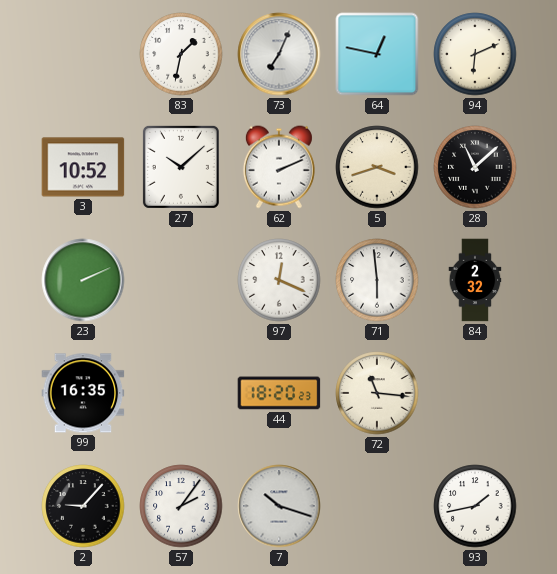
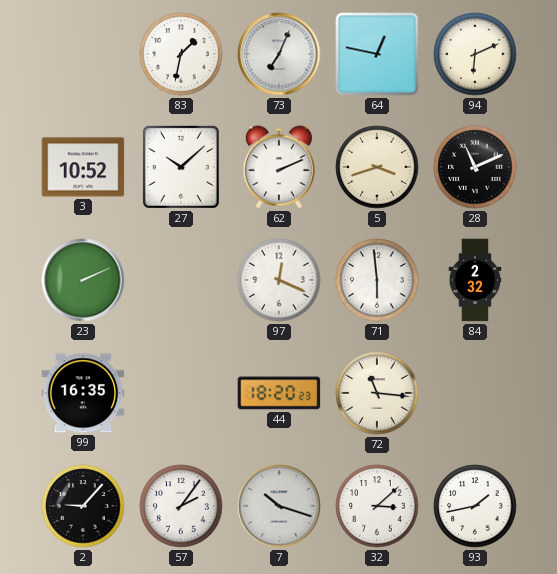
28: 11:08 -> 11:11 (475, 167)
32: none -> 3:08 (377, 506)
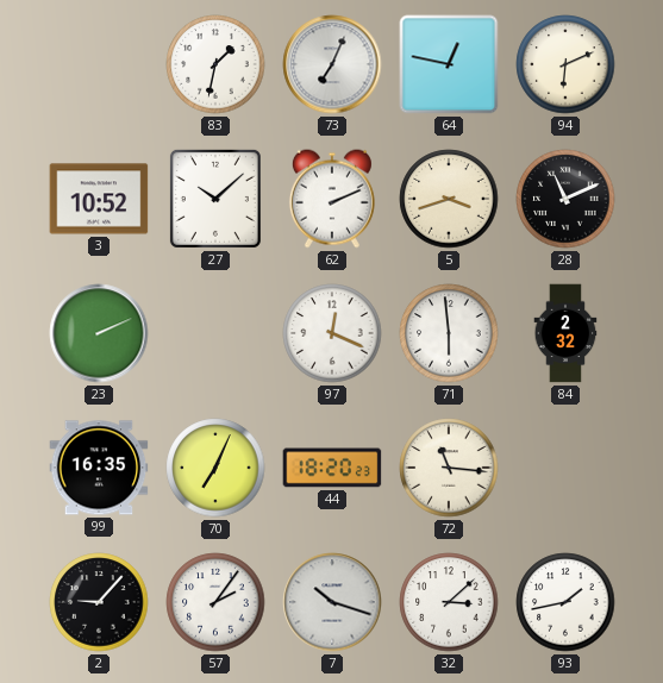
70: none -> 7:04 (215, 468)
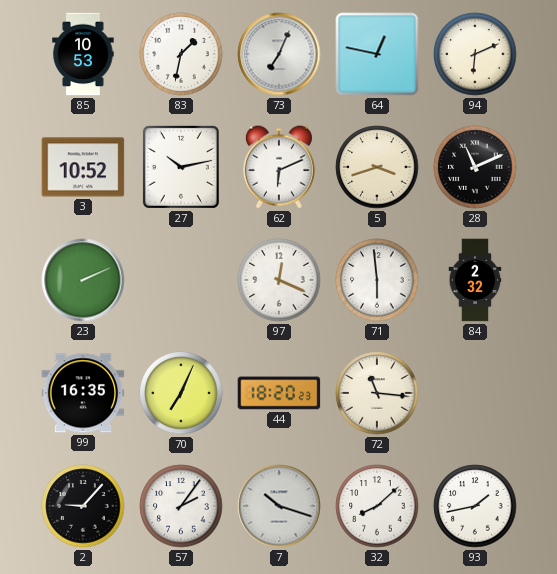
85: none -> 10:53 (83, 54)
27: 10:08 -> 10:13 (181, 167)
62: 2:11 -> 6:11 (279, 167)
32: 3:08 -> 8:08 (377, 506)
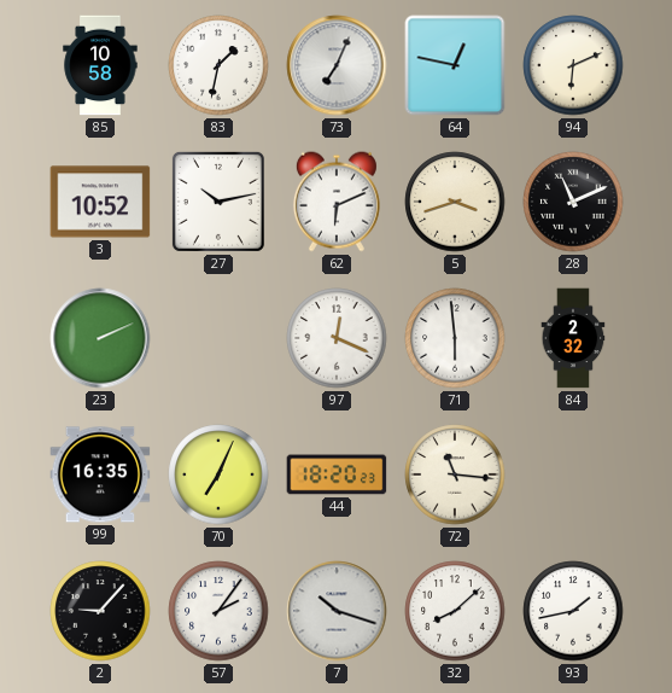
85: 10:53 -> 10:58 (100, 65)
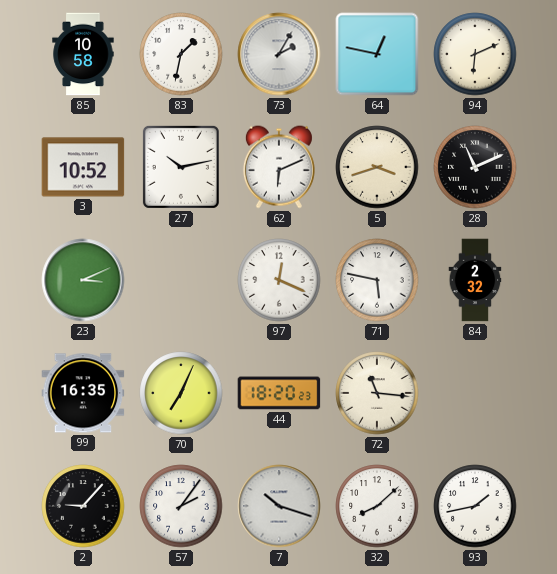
73: 7:04 -> 2:05 (279, 54)
23: 2:11 -> 3:11 (83, 280)
71: 5:59 -> 5:47 (377, 280)
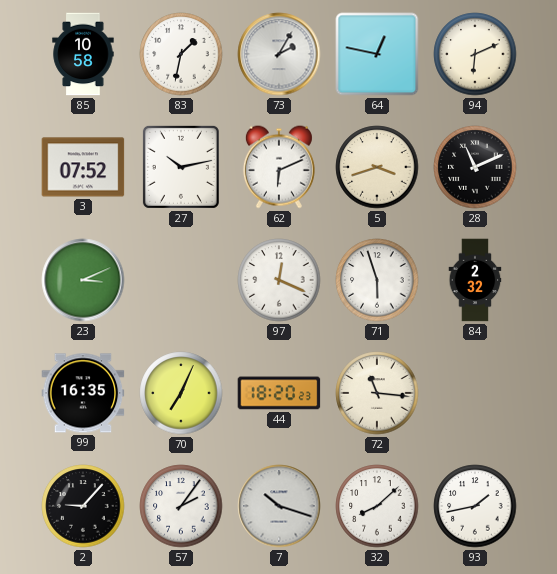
3: 10:52 -> 07:52 (83, 167)
71: 5:47 -> 5:57 (377, 280)
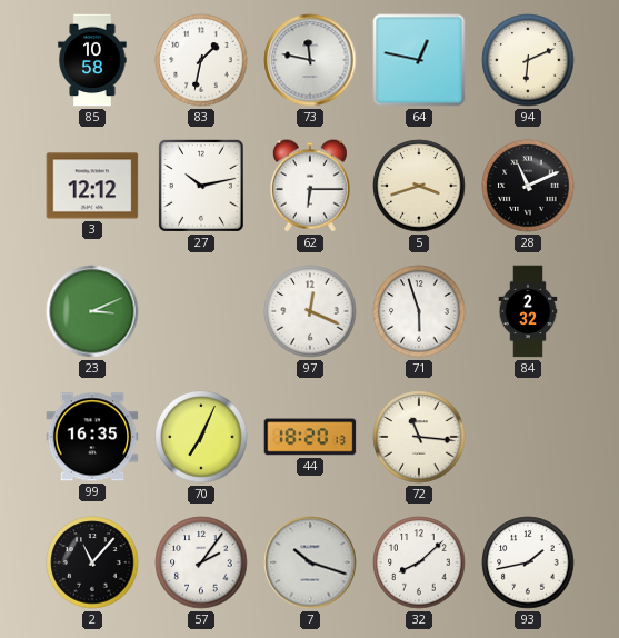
73: 2:05 -> 11:47 (310, 60)
3: 07:52 -> 12:12 (92, 186)
62: 6:11 -> 6:15 (310, 186)
44: 18:20:23 -> 18:20:13 (310, 437)
2: 9:07 -> 11:07 (92, 562)
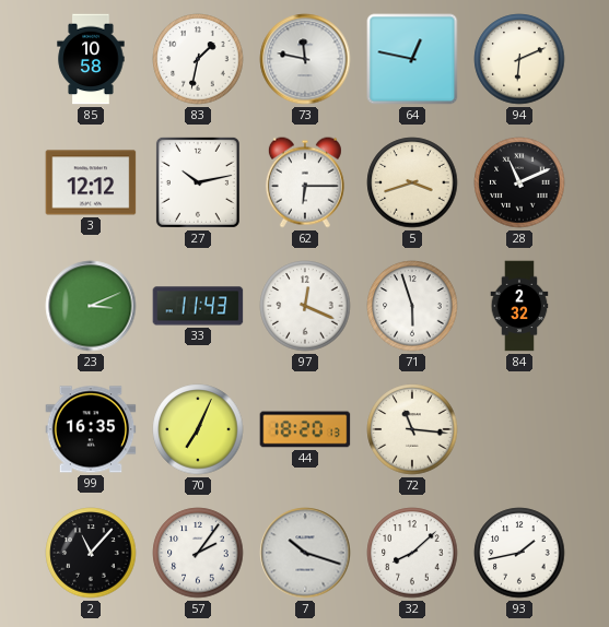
33: none -> 11:43 (198, 306)
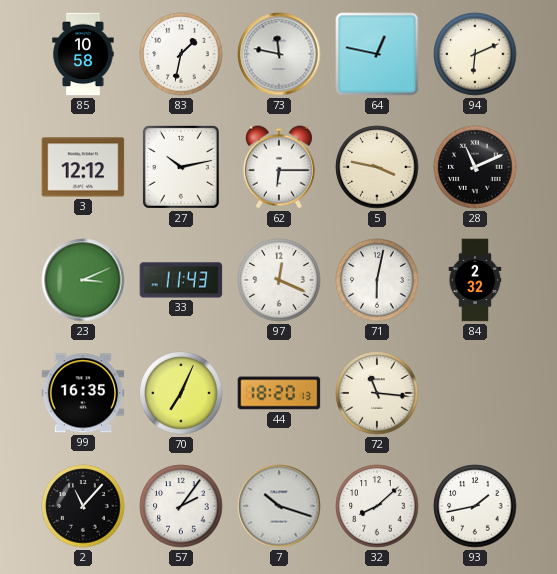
5: 3:42 -> 3:47 (377, 167)
71: 5:57 -> 6:02 (377, 280)
